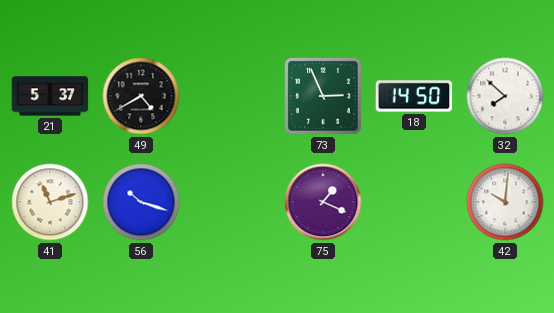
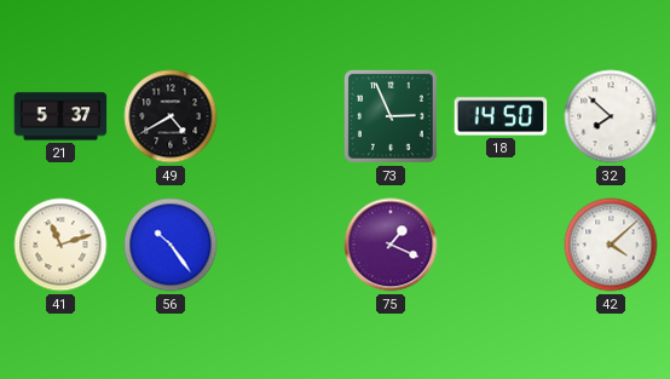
56: 10:18 -> 10:24 (171, 245)
42: 10:01 -> 4:08 (611, 245)
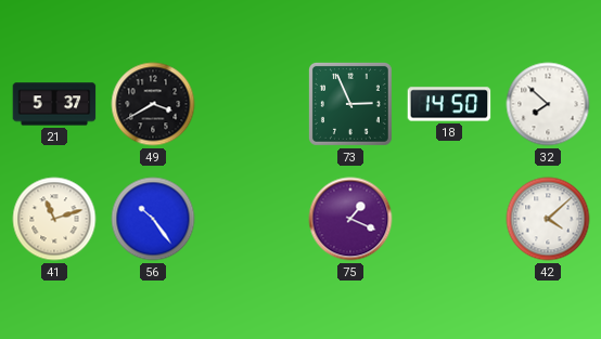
49: 4:40 -> 3:40 (153, 104)
